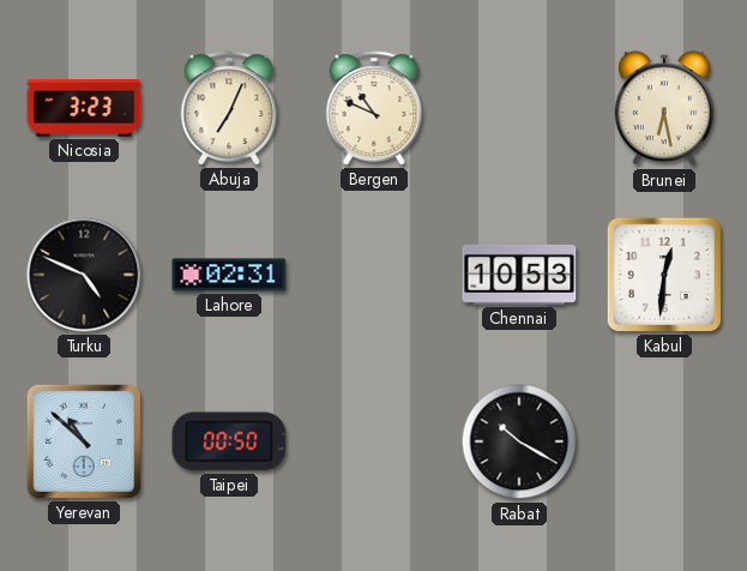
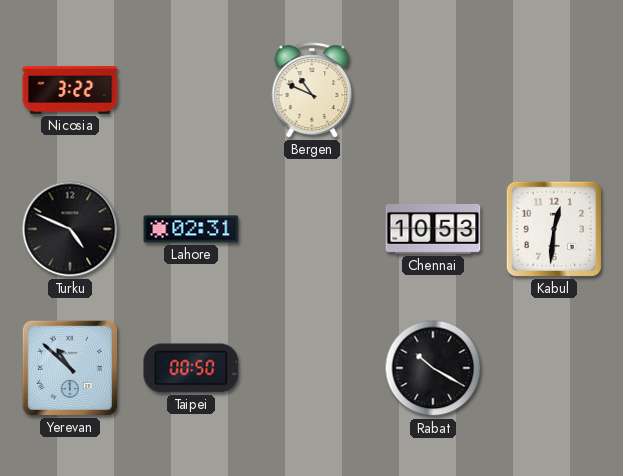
Nicosia: 3:23 -> 3:22 (70, 91)
Abuja: 7:04 -> none (229, 108)
Brunei: 6:28 -> none (664, 109)
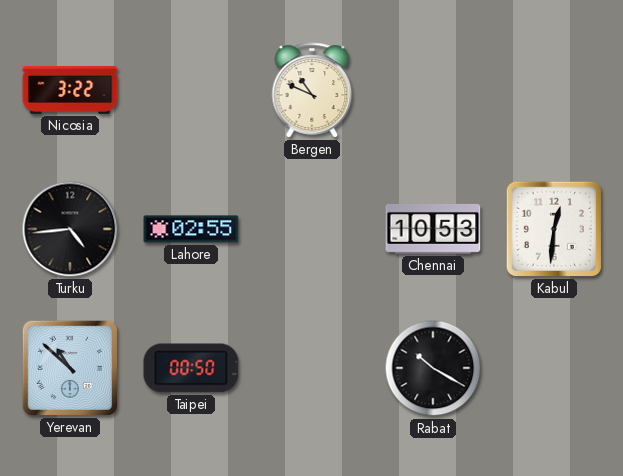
Turku: 4:49 -> 4:44 (70, 229)
Lahore: 02:31 -> 02:55 (191, 229)
